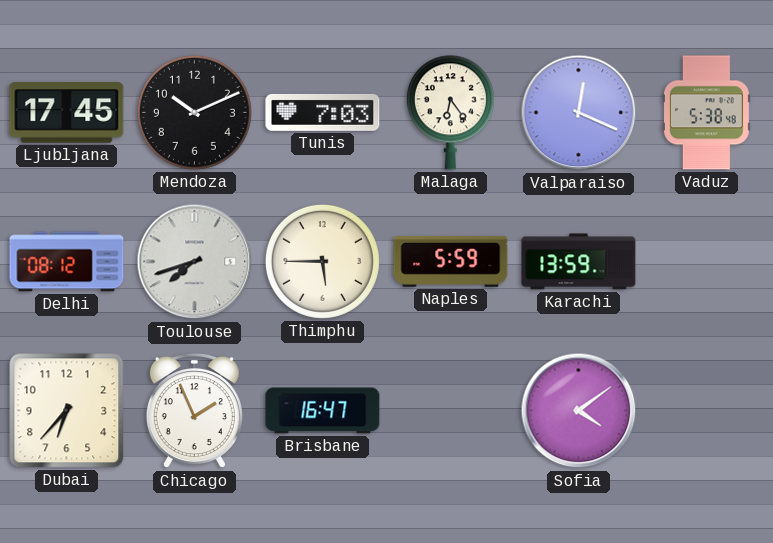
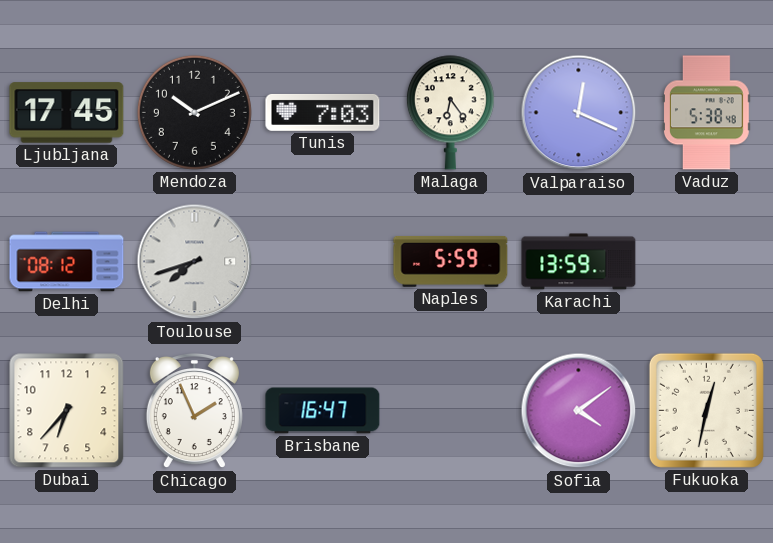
Thimphu: 5:45 -> none (322, 261)
Fukuoka: none -> 12:32 (706, 410)
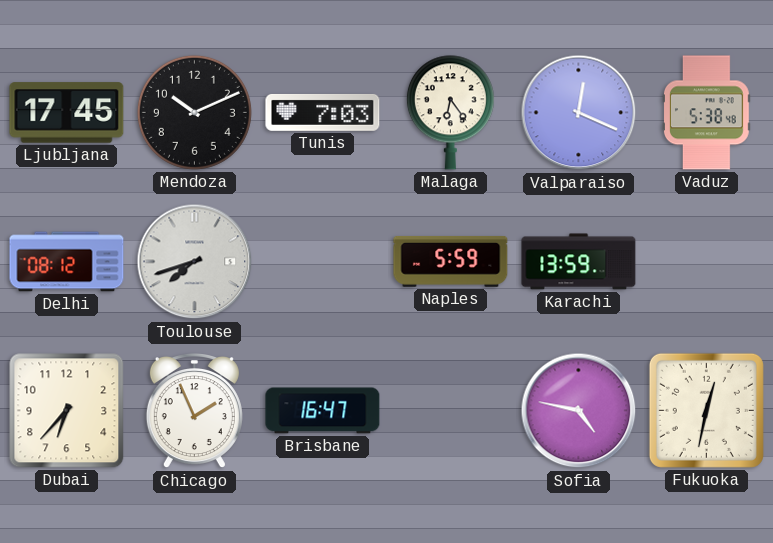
Sofia: 4:09 -> 4:47 (579, 411)
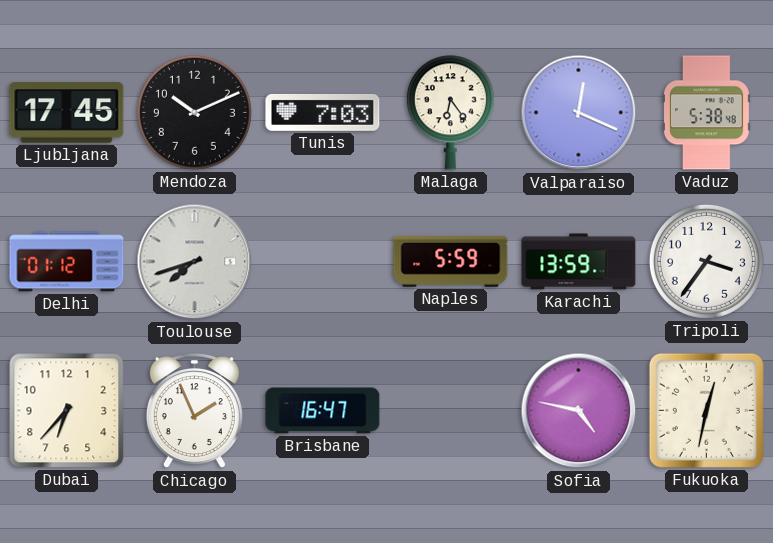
Delhi: 08:12 -> 01:12 (67, 262)
Tripoli: none -> 3:36 (706, 261)
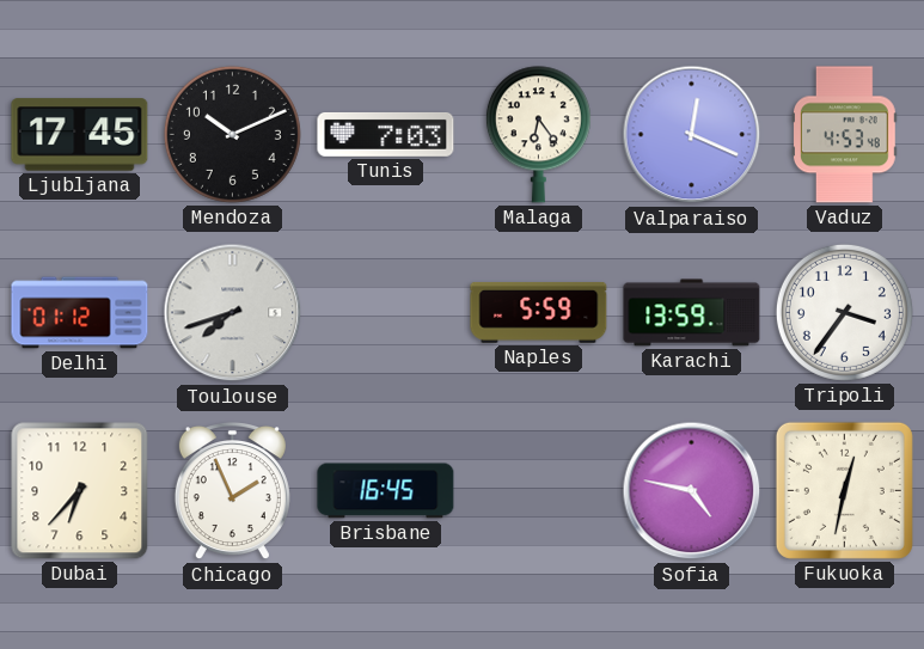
Vaduz: 5:38 -> 4:53 (845, 135)
Brisbane: 16:47 -> 16:45 (386, 491)
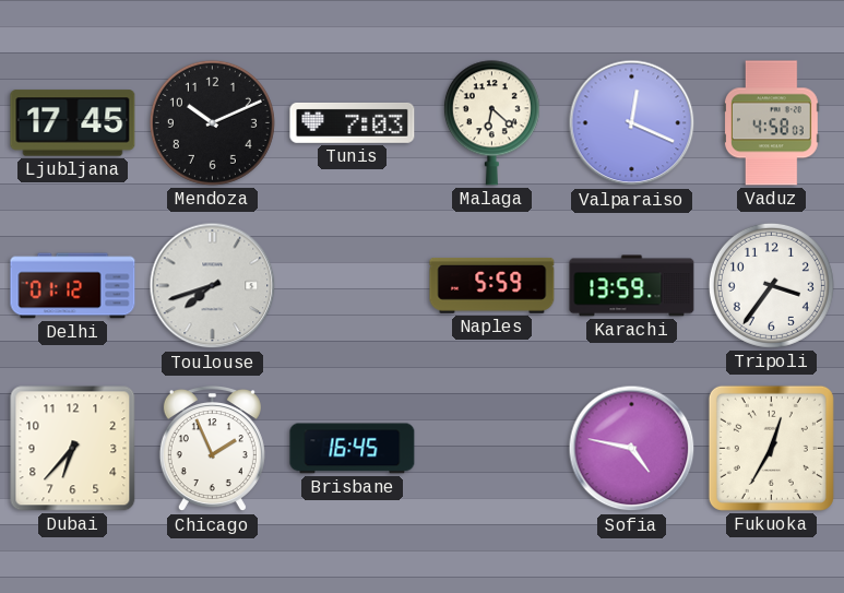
Malaga: 6:24 -> 6:22 (491, 123)
Vaduz: 4:53 -> 4:58 (772, 123)
Fukuoka: 12:32 -> 12:35 (771, 448)
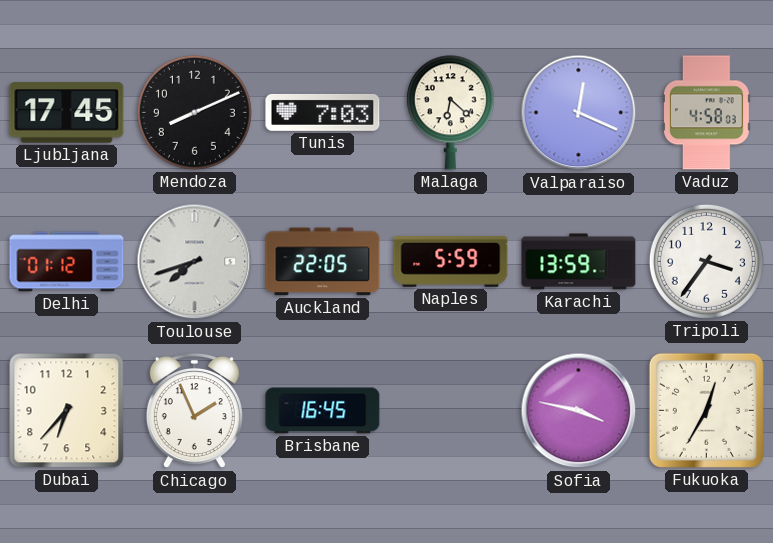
Mendoza: 10:11 -> 8:11 (194, 112)
Auckland: none -> 22:05 (323, 262)
Sofia: 4:47 -> 3:47 (579, 411)
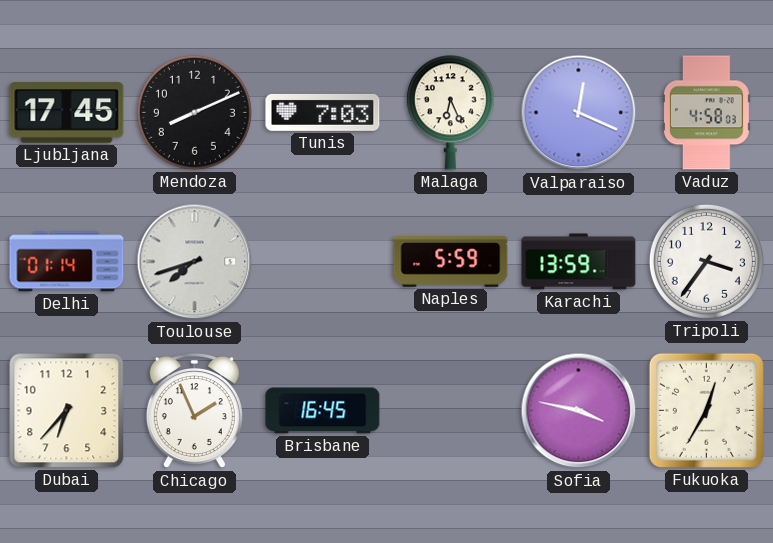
Malaga: 6:22 -> 6:26 (450, 113)
Delhi: 01:12 -> 01:14 (67, 262)
Auckland: 22:05 -> none (323, 262)
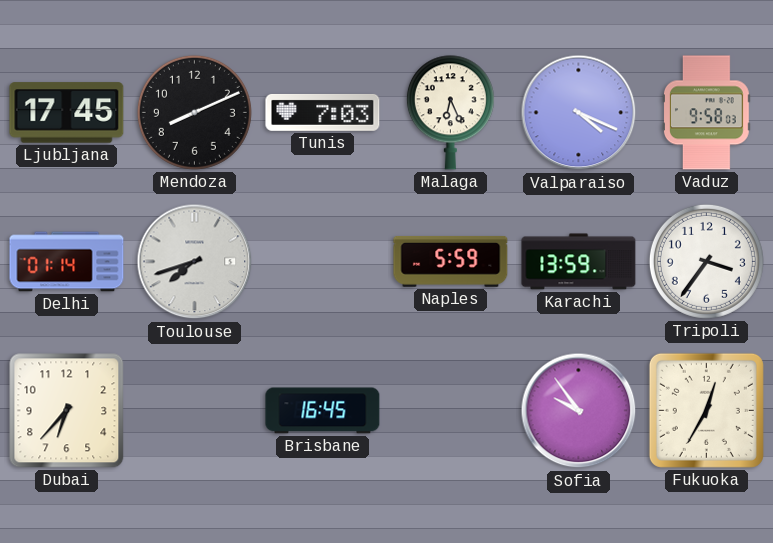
Valparaiso: 12:19 -> 4:19 (579, 113)
Vaduz: 4:58 -> 9:58 (707, 113)
Chicago: 1:56 -> none (194, 412)
Sofia: 3:47 -> 9:54 (579, 411)
